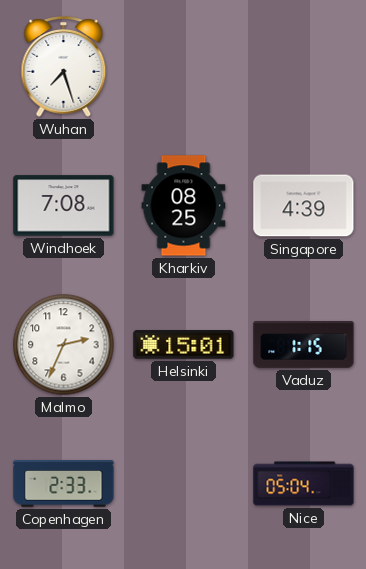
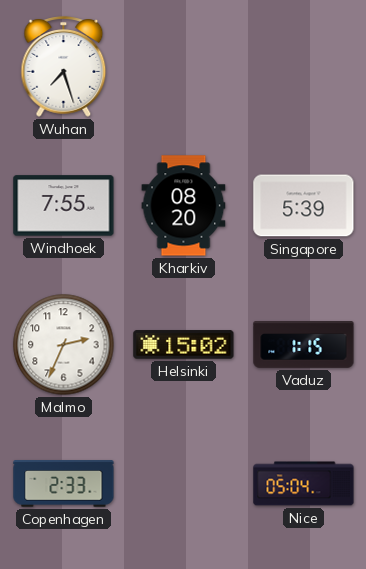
Windhoek: 7:08 -> 7:55 (64, 206)
Kharkiv: 08:25 -> 08:20 (184, 206)
Singapore: 4:39 -> 5:39 (304, 206)
Helsinki: 15:01 -> 15:02 (184, 345)
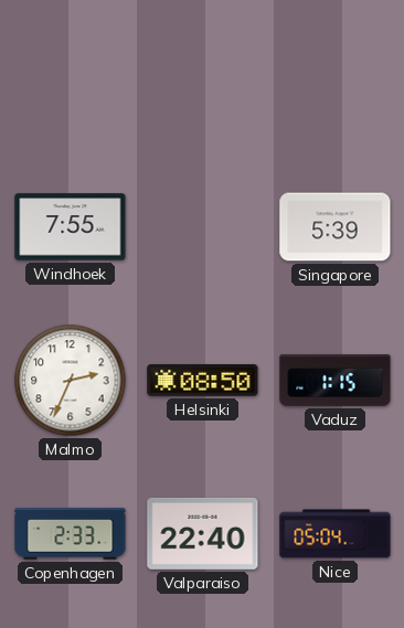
Wuhan: 7:27 -> none (64, 67)
Kharkiv: 08:20 -> none (184, 206)
Helsinki: 15:02 -> 08:50 (203, 381)
Valparaiso: none -> 22:40 (203, 533)
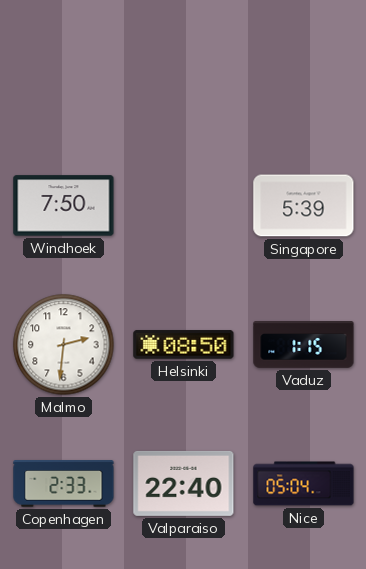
Windhoek: 7:55 -> 7:50 (64, 206)
Malmo: 2:34 -> 2:31 (64, 345)
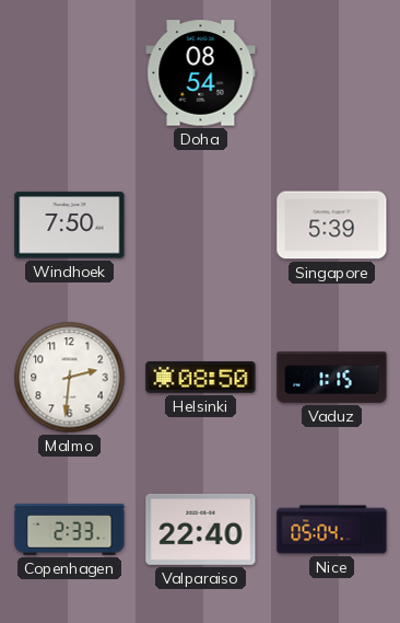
Doha: none -> 08:54 (201, 73)
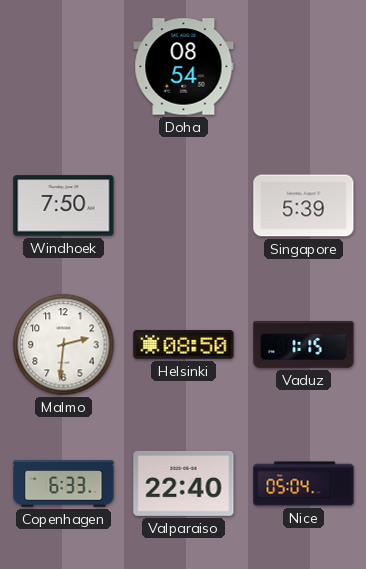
Copenhagen: 2:33 -> 6:33 (64, 484)
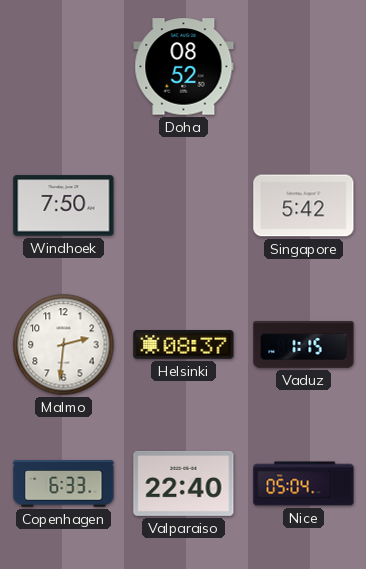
Doha: 08:54 -> 08:52 (184, 67)
Singapore: 5:39 -> 5:42 (304, 206)
Helsinki: 08:50 -> 08:37 (184, 345)
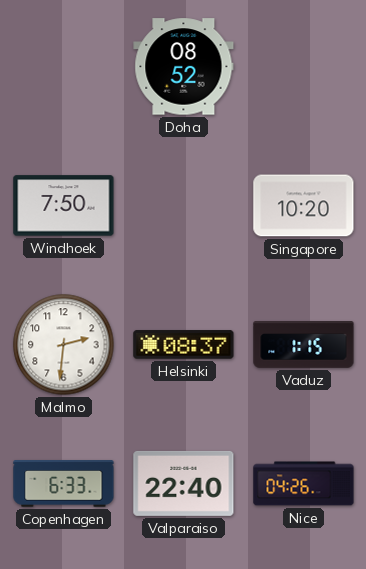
Singapore: 5:42 -> 10:20 (304, 206)
Nice: 05:04 -> 04:26 (304, 484)
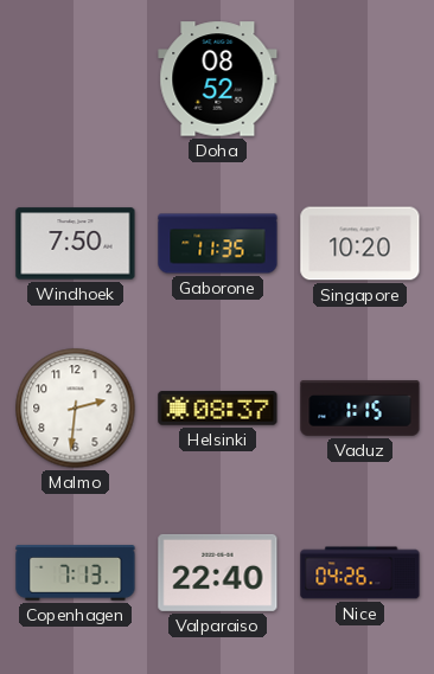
Gaborone: none -> 11:35 (218, 244)
Copenhagen: 6:33 -> 7:13 (76, 573)
